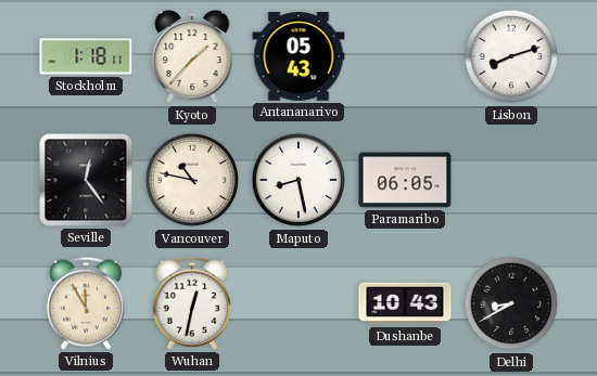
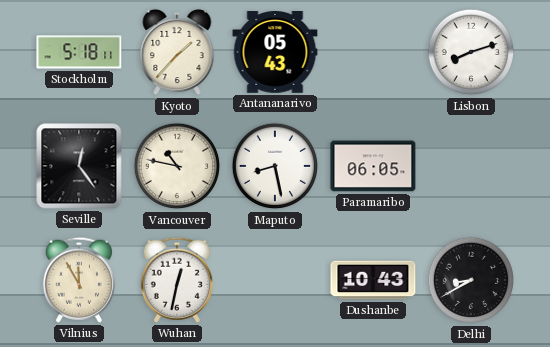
Stockholm: 1:18 -> 5:18 (79, 52)
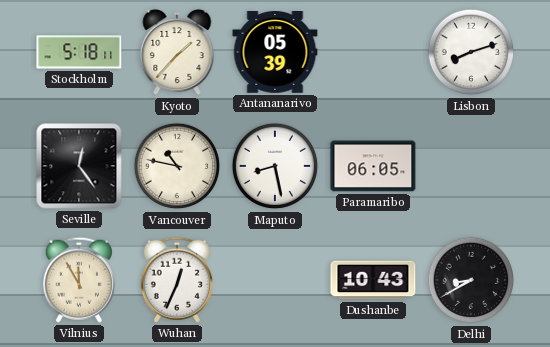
Antananarivo: 05:43 -> 05:39 (275, 53)
Wuhan: 12:32 -> 12:34 (177, 280)
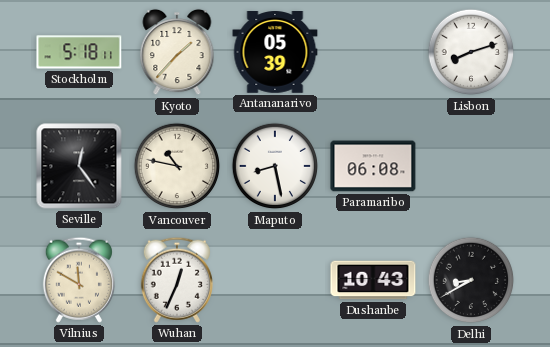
Paramaribo: 06:05 -> 06:08 (373, 166)
Vilnius: 11:55 -> 11:50 (79, 280)
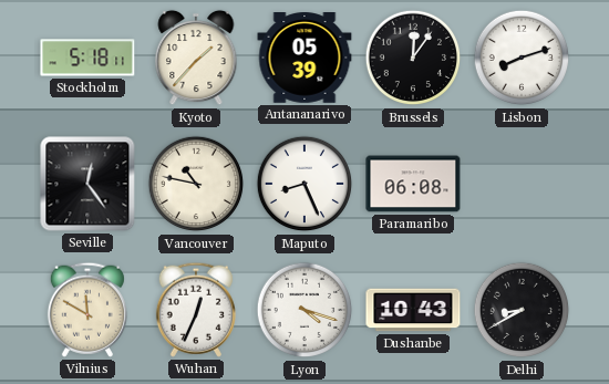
Brussels: none -> 12:06 (413, 58)
Maputo: 8:28 -> 8:26 (304, 184)
Lyon: none -> 4:18 (304, 310)
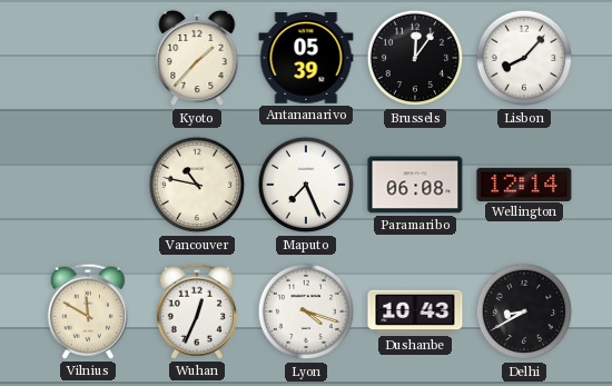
Stockholm: 5:18 -> none (87, 58)
Lisbon: 8:12 -> 8:07 (524, 58)
Seville: 12:24 -> none (87, 184)
Maputo: 8:26 -> 7:26 (306, 185)
Wellington: none -> 12:14 (524, 184)
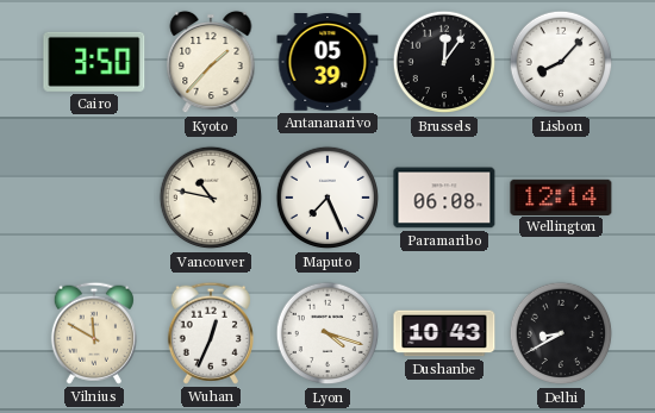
Cairo: none -> 3:50 (94, 62)
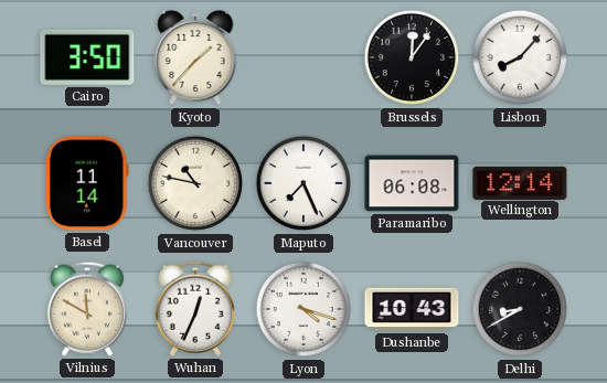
Antananarivo: 05:39 -> none (327, 63)
Basel: none -> 11:14 (87, 183)
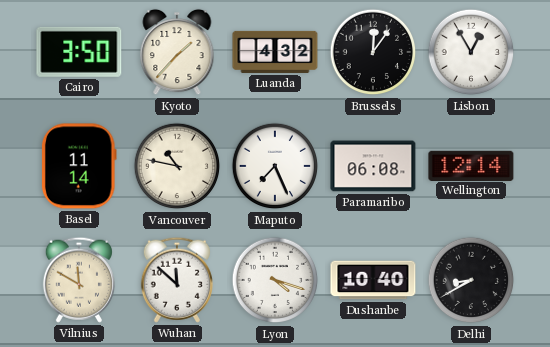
Luanda: none -> 4:32 (275, 52)
Lisbon: 8:07 -> 12:55 (471, 52)
Wuhan: 12:34 -> 11:52 (177, 280)
Dushanbe: 10:43 -> 10:40 (373, 280)
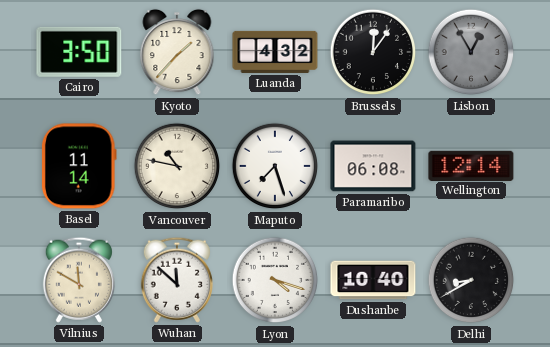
Lisbon dial: white -> grey (471, 52)
Maputo: 7:26 -> 7:27 (275, 166)
